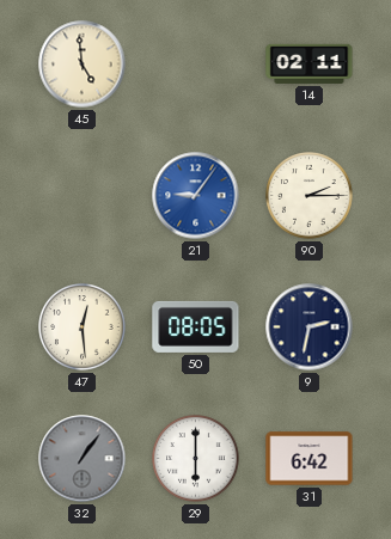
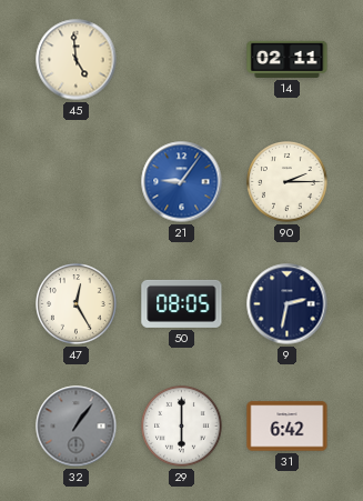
47: 12:29 -> 12:25 (77, 304)
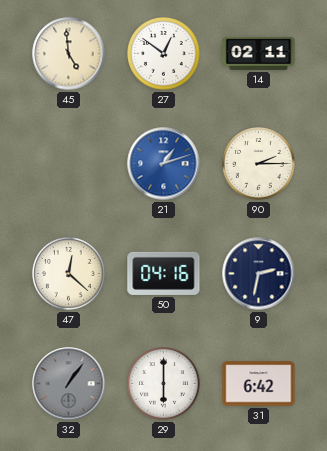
27: none -> 12:51 (164, 54)
21: 9:06 -> 1:12 (164, 164)
47: 12:25 -> 12:22 (69, 274)
50: 08:05 -> 04:16 (164, 273)
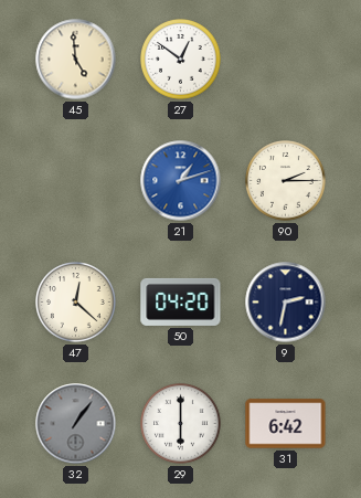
14: 02:11 -> none (259, 53)
50: 04:16 -> 04:20 (181, 301)
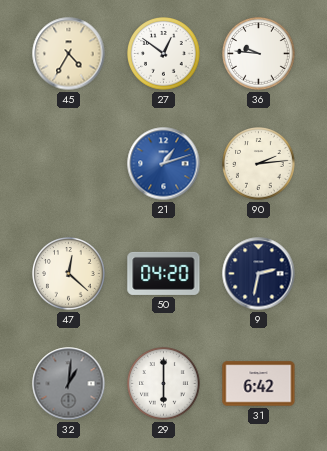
45: 4:59 -> 4:35 (69, 54)
36: none -> 9:46 (259, 54)
90: 2:15 -> 2:14 (259, 164)
32: 1:06 -> 1:01 (69, 384)
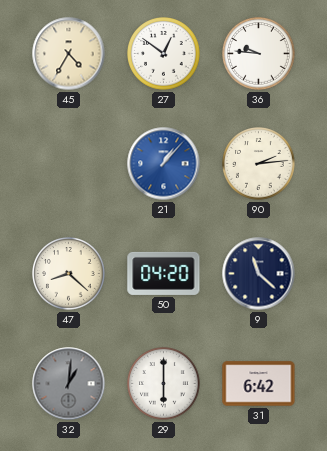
21: 1:12 -> 1:07 (164, 164)
47: 12:22 -> 8:22 (69, 274)
9: 2:32 -> 11:22 (259, 274)
